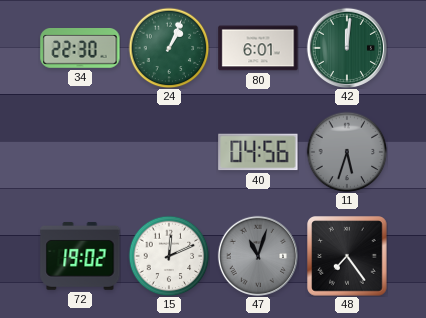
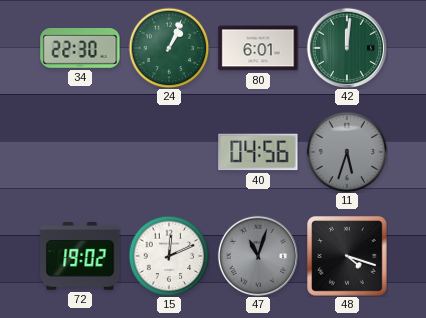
48: 7:24 -> 4:18 (347, 256)
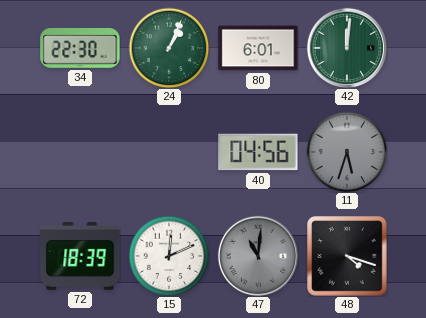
72: 19:02 -> 18:39 (80, 256)
47: 11:03 -> 11:01 (257, 255)
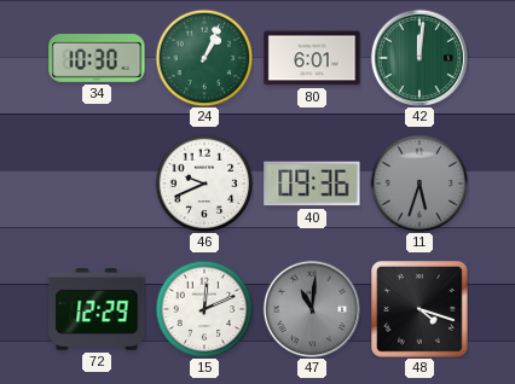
34: 22:30 -> 10:30 (97, 59)
46: none -> 9:41 (204, 184)
40: 04:56 -> 09:36 (312, 184)
72: 18:39 -> 12:29 (97, 309)
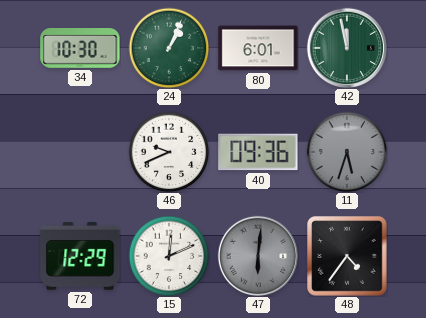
42: 12:01 -> 11:58 (346, 47)
47: 11:01 -> 6:01 (257, 255)
48: 4:18 -> 4:36 (347, 256)
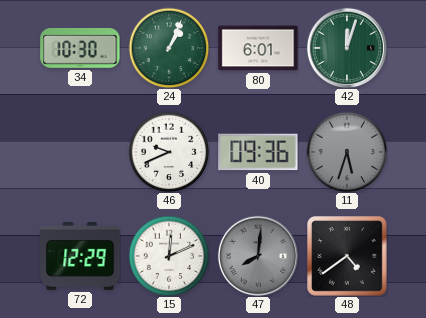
42: 11:58 -> 12:03 (346, 47)
47: 6:01 -> 8:01 (257, 255)
48: 4:36 -> 4:39 (347, 256)
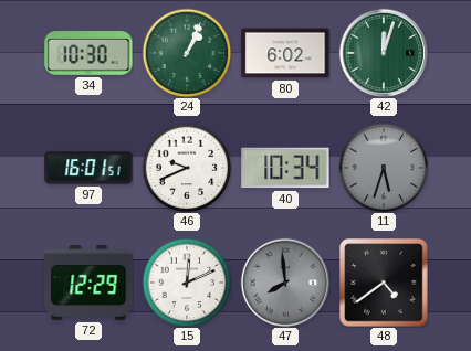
80: 6:01 -> 6:02 (285, 53)
97: none -> 16:01 (88, 168)
40: 09:36 -> 10:34 (285, 168)
47: 8:01 -> 7:59 (284, 281)
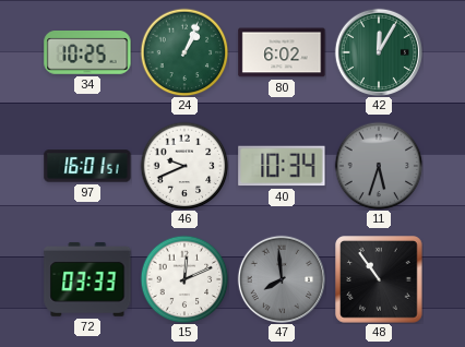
34: 10:30 -> 10:25 (87, 53)
42: 12:03 -> 12:05 (378, 51)
72: 12:29 -> 03:33 (87, 279)
48: 4:39 -> 10:54 (379, 279)
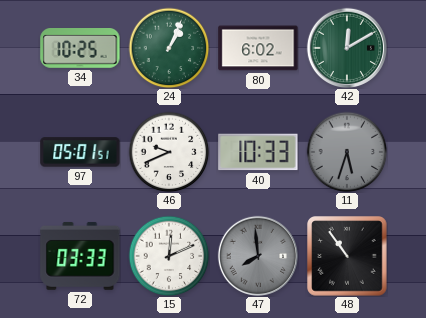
42: 12:05 -> 12:10 (346, 47)
97: 16:01 -> 05:01 (80, 152)
40: 10:34 -> 10:33 (258, 152)
